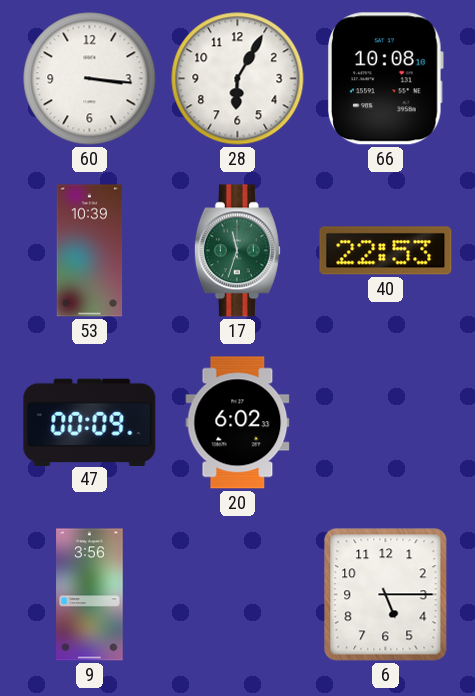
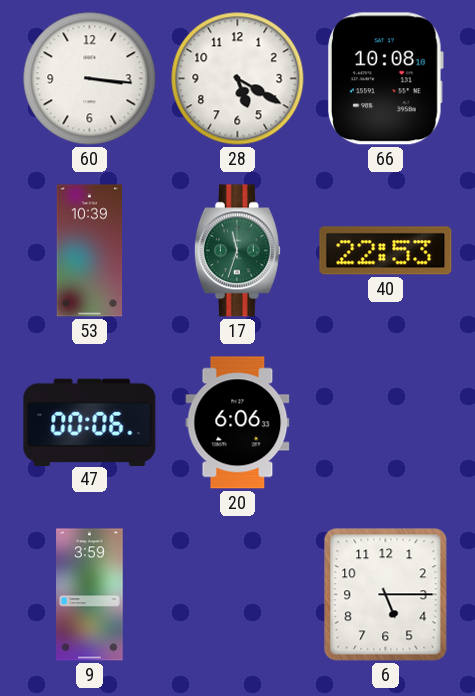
28: 6:05 -> 5:20 (238, 79)
47: 00:09 -> 00:06 (90, 422)
20: 6:02 -> 6:06 (238, 423)
9: 3:56 -> 3:59 (90, 595)
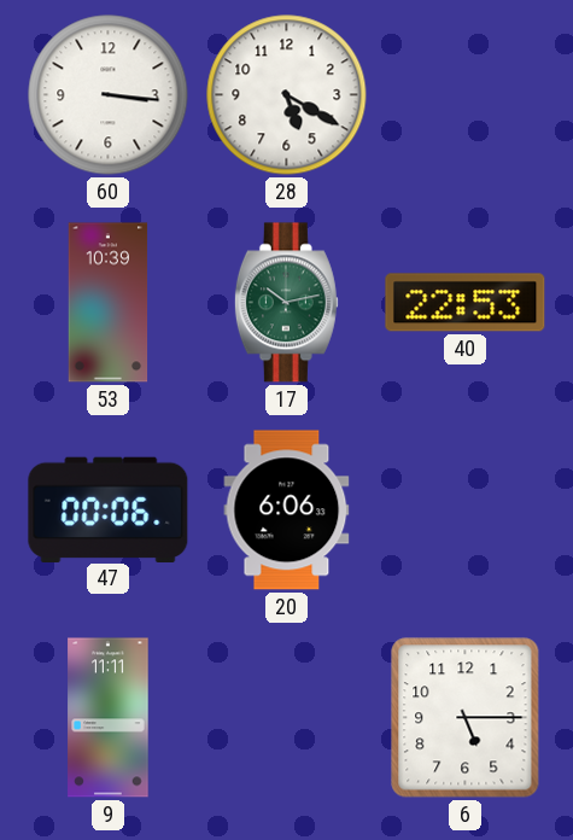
66: 10:08 -> none (386, 79)
17: 11:33 -> 10:13 (286, 303)
9: 3:59 -> 11:11 (109, 718)
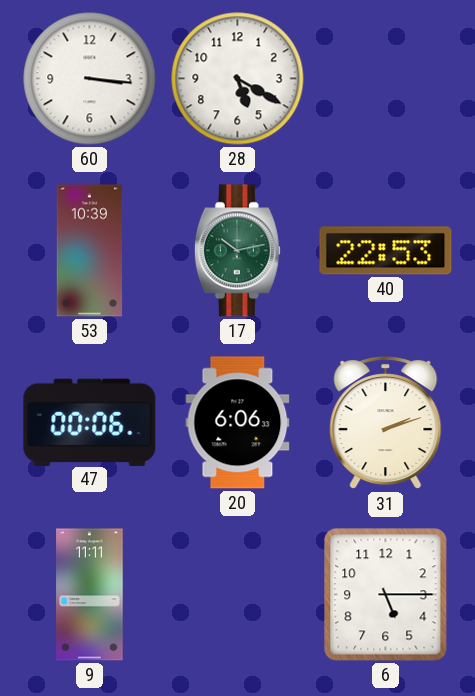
31: none -> 2:12 (386, 423)
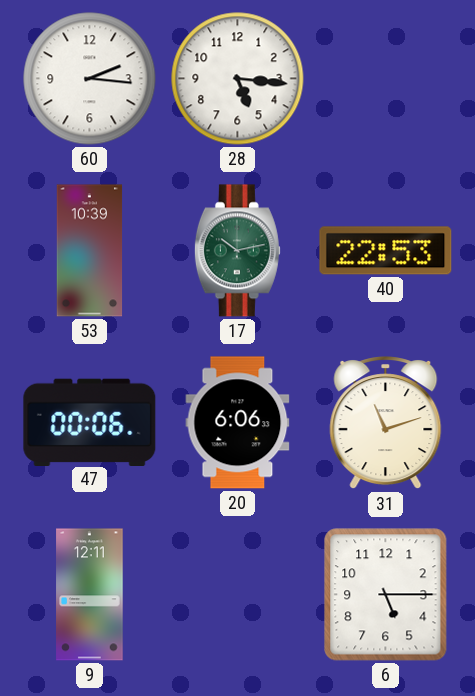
60: 3:16 -> 2:16 (90, 79)
28: 5:20 -> 5:16 (238, 79)
31: 2:12 -> 11:12 (386, 423)
9: 11:11 -> 12:11 (90, 595)
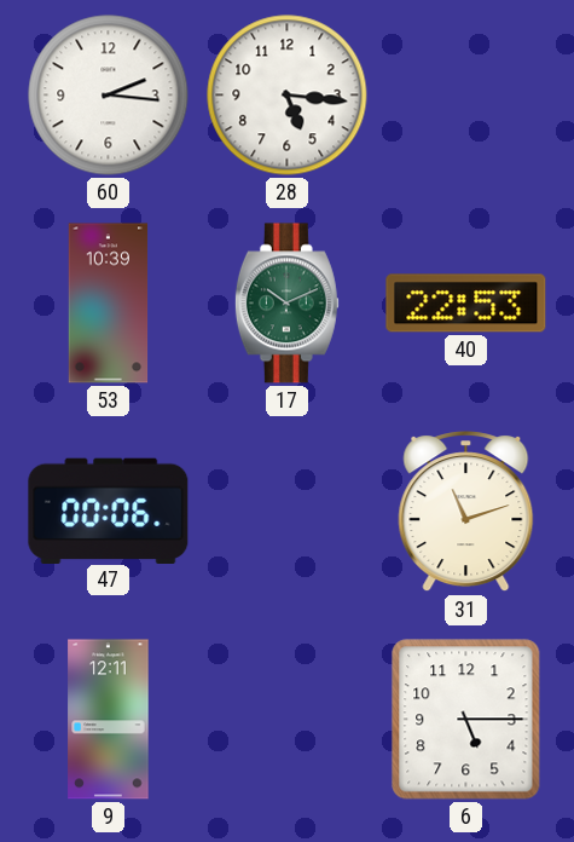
17: 10:13 -> 10:11 (286, 304)
20: 6:06 -> none (238, 423)
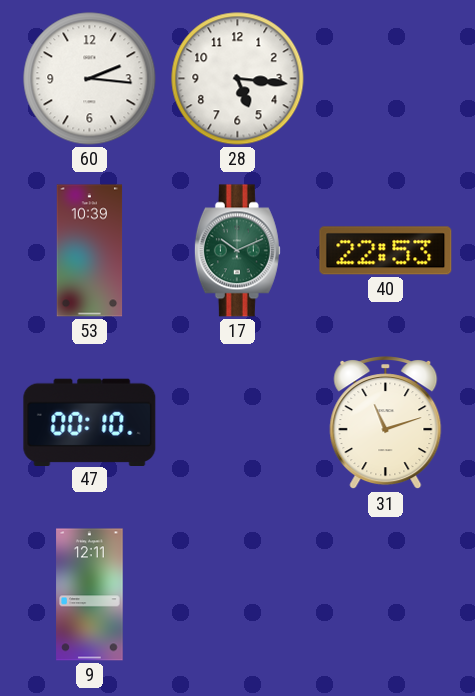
47: 00:06 -> 00:10 (90, 422)
6: 5:15 -> none (466, 720)
